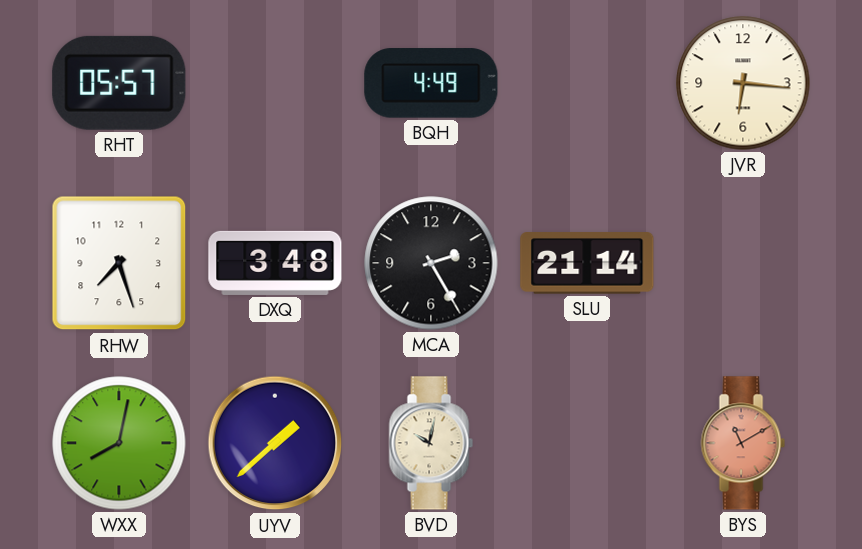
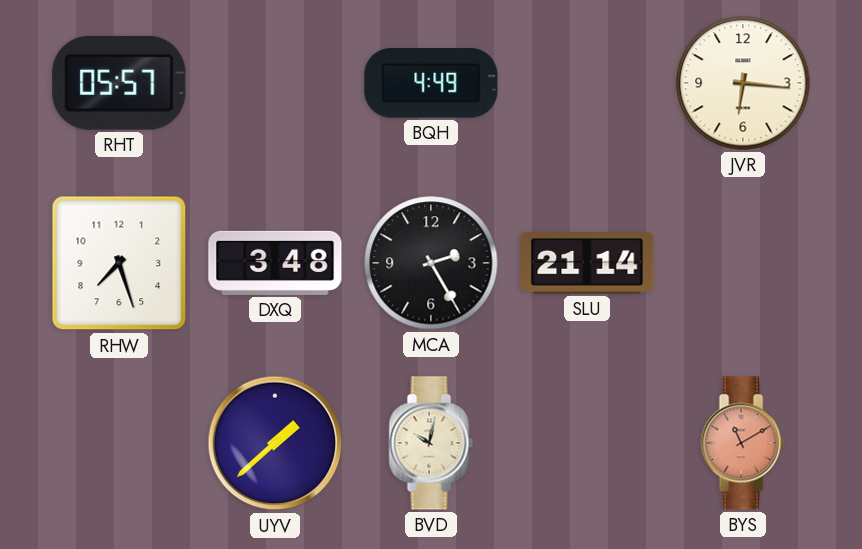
WXX: 8:02 -> none (119, 443)
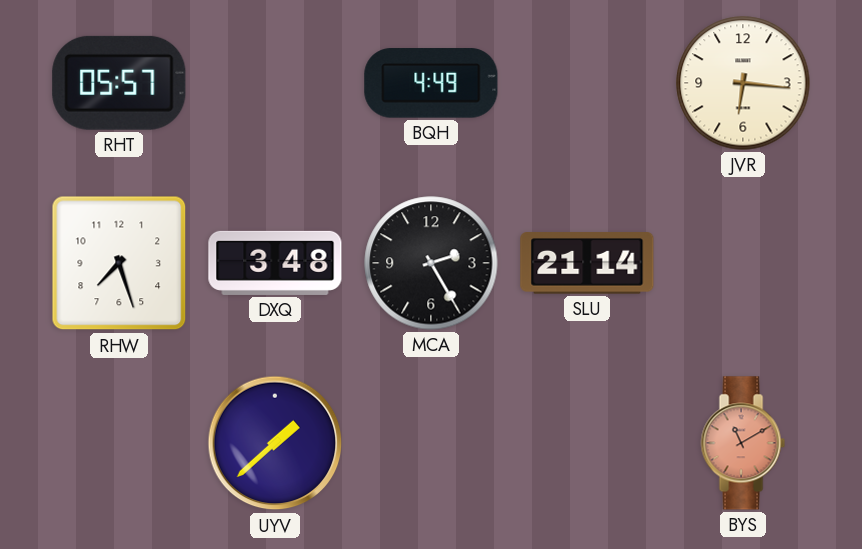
BVD: 10:02 -> none (431, 443)
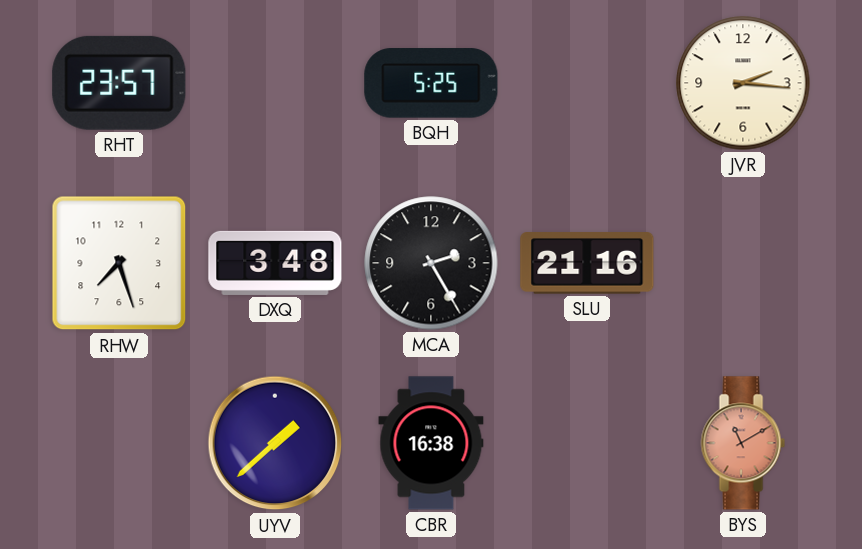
RHT: 05:57 -> 23:57 (119, 83)
BQH: 4:49 -> 5:25 (431, 83)
JVR: 6:16 -> 2:16 (743, 83)
SLU: 21:14 -> 21:16 (587, 263)
CBR: none -> 16:38 (431, 443)
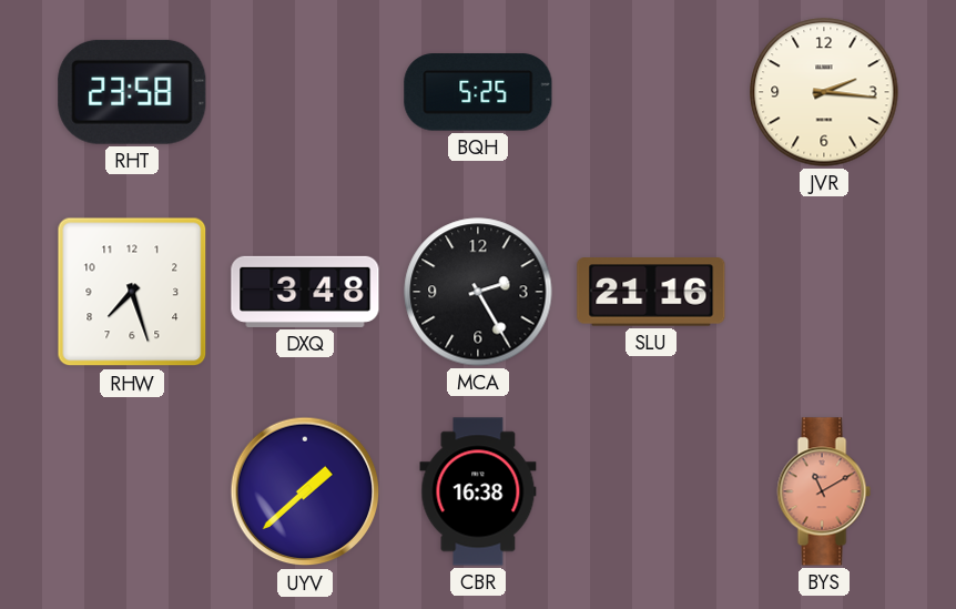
RHT: 23:57 -> 23:58 (132, 92)
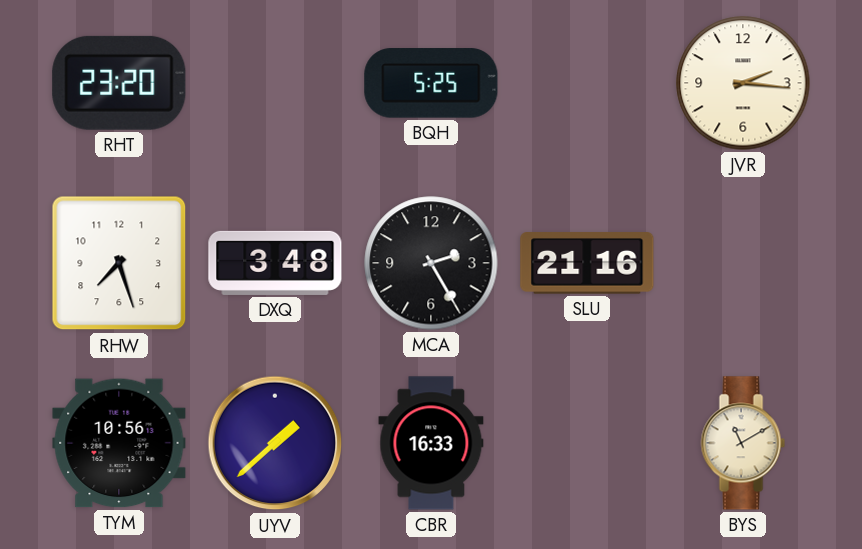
RHT: 23:58 -> 23:20 (119, 83)
TYM: none -> 10:56 (119, 443)
CBR: 16:38 -> 16:33 (431, 443)
BYS dial: salmon -> cream (743, 443)
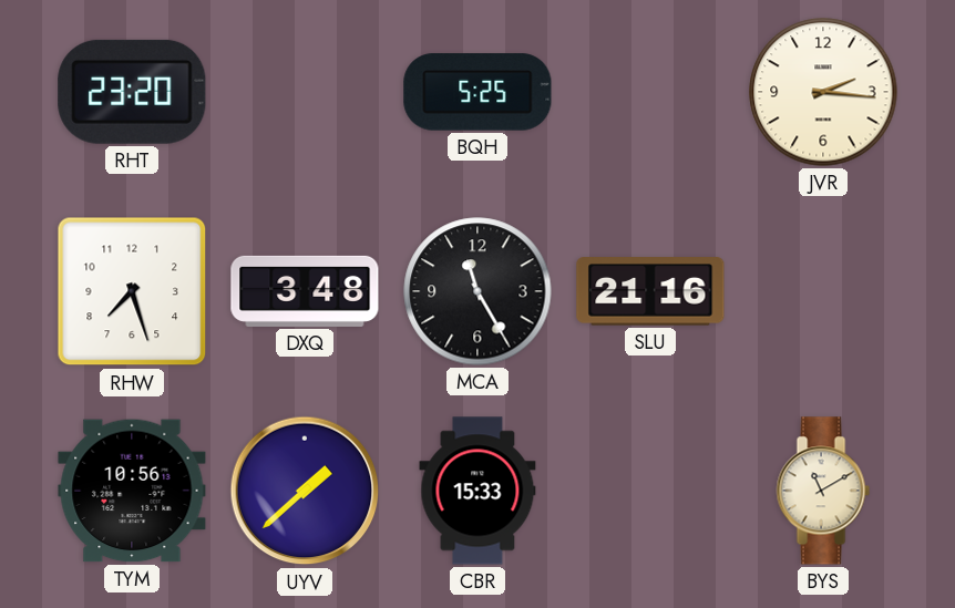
MCA: 2:25 -> 11:25 (477, 291)
CBR: 16:33 -> 15:33 (477, 491)
